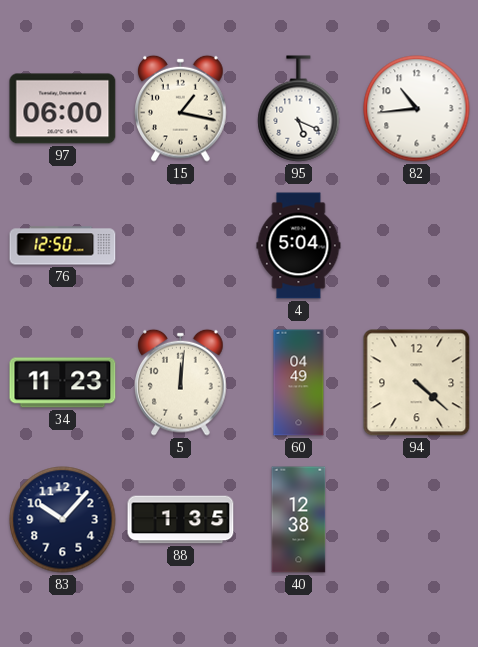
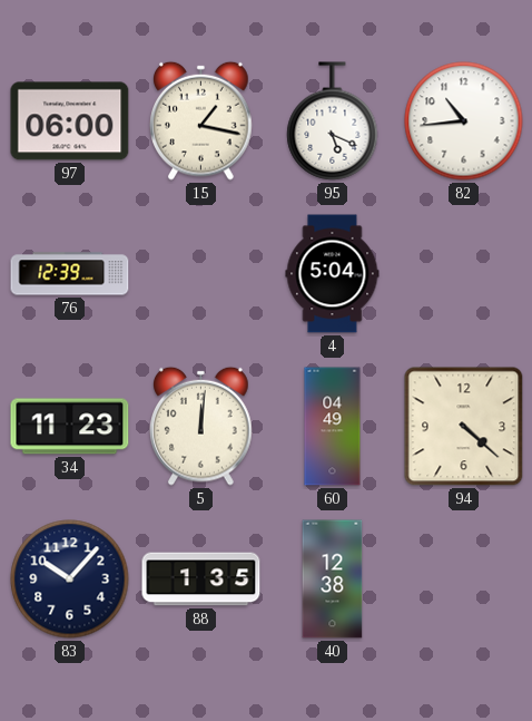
76: 12:50 -> 12:39 (70, 274)
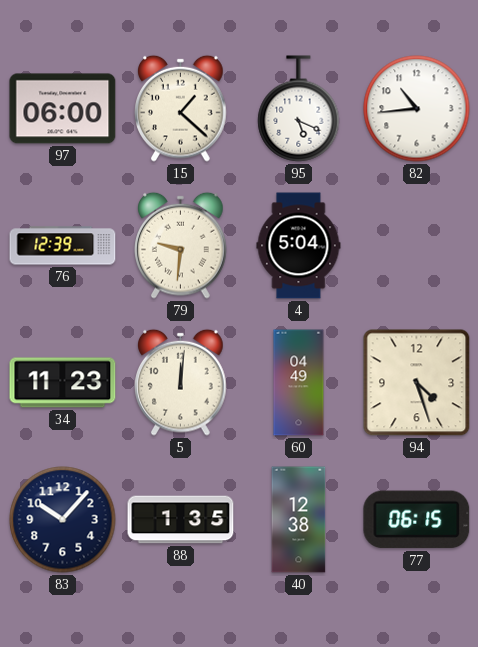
15: 1:17 -> 1:22 (181, 108)
79: none -> 9:31 (181, 245)
94: 4:22 -> 4:27 (417, 383)
77: none -> 06:15 (417, 520)
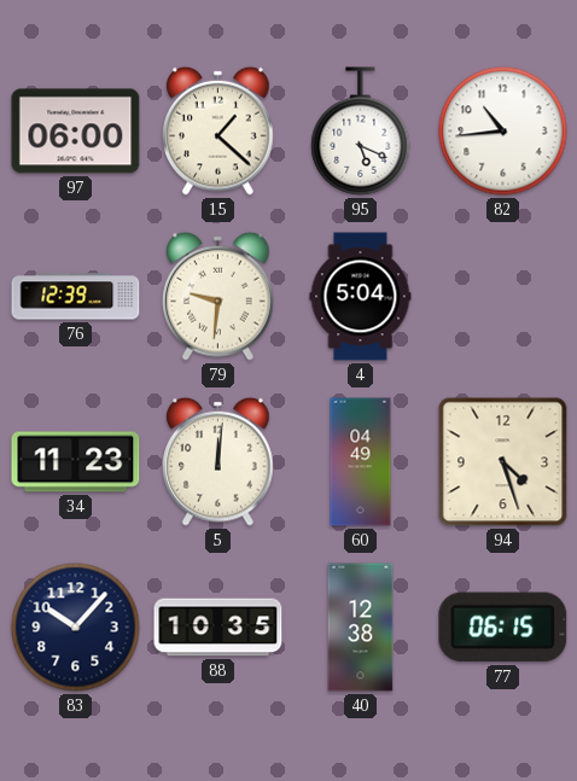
88: 1:35 -> 10:35 (218, 628)
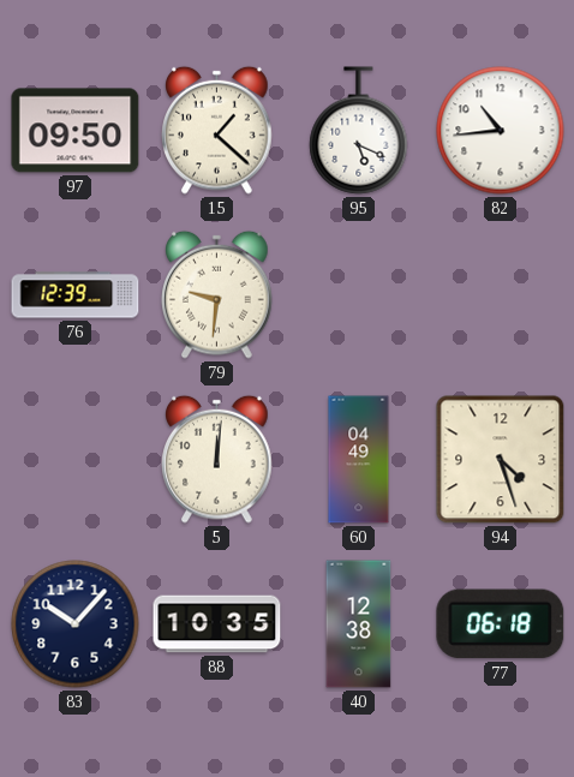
97: 06:00 -> 09:50 (76, 131)
4: 5:04 -> none (361, 297)
34: 11:23 -> none (76, 462)
77: 06:15 -> 06:18 (501, 624)
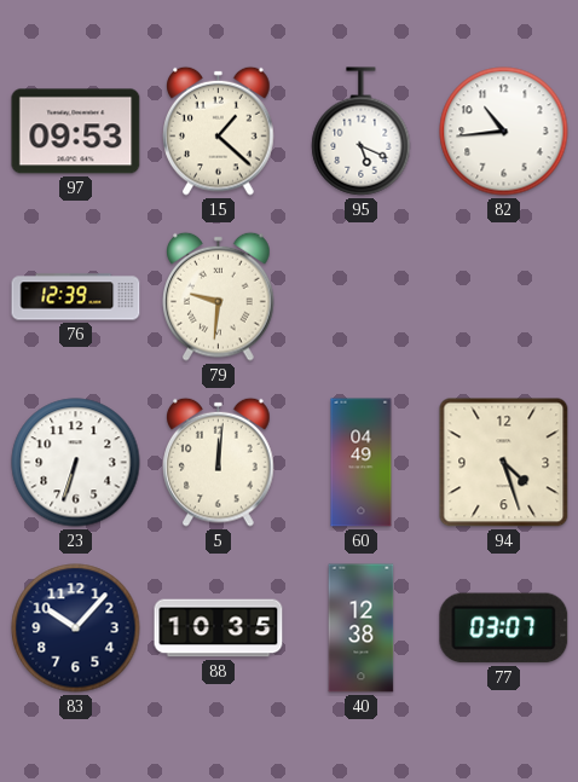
97: 09:50 -> 09:53 (76, 132)
23: none -> 6:33 (76, 463)
77: 06:18 -> 03:07 (504, 629)
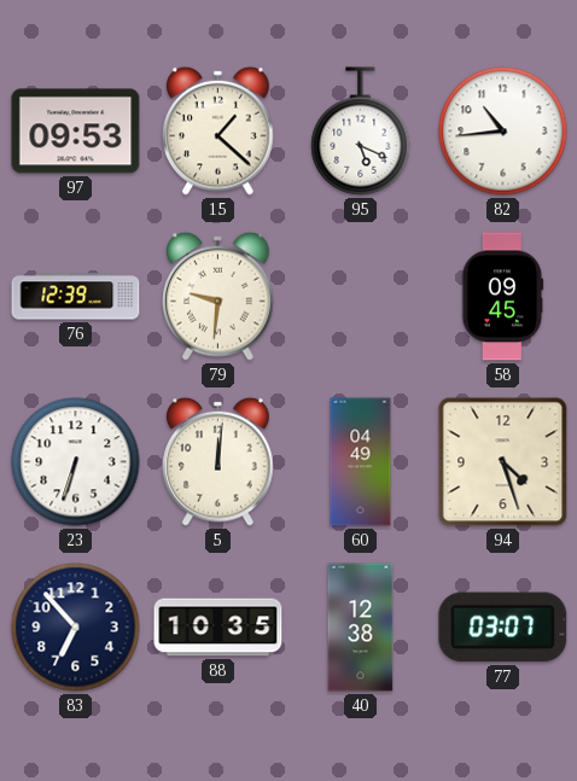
58: none -> 09:45 (503, 297)
83: 10:07 -> 6:53 (76, 628)
